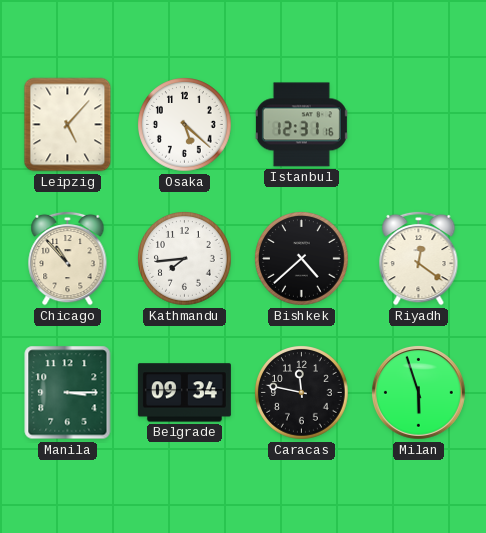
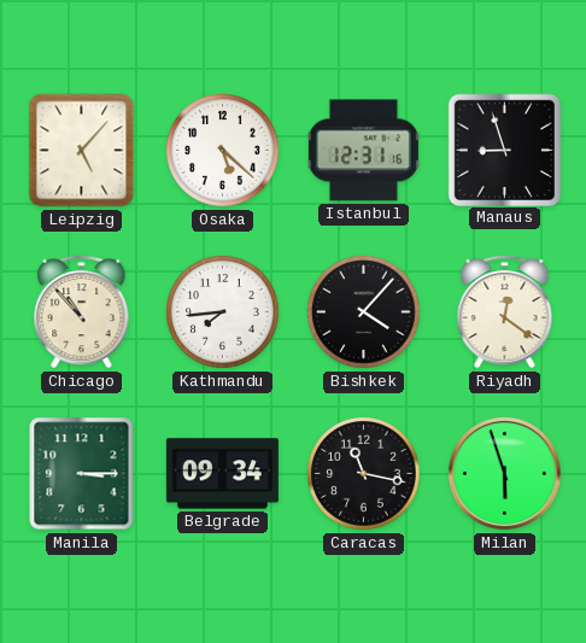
Manaus: none -> 8:57 (504, 150)
Bishkek: 4:38 -> 4:07 (364, 312)
Caracas: 11:47 -> 11:17 (364, 474)
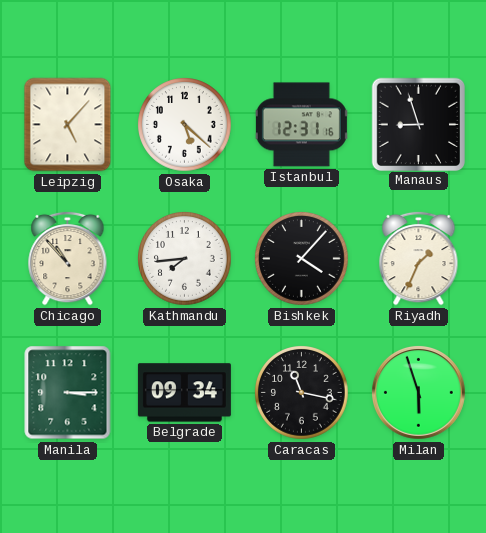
Riyadh: 12:21 -> 1:34 (419, 258)
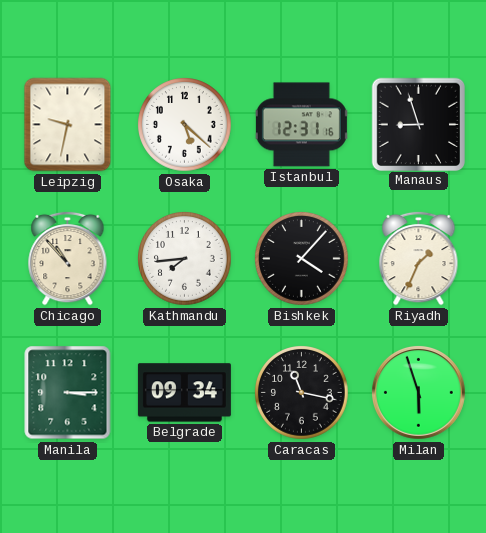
Leipzig: 5:07 -> 9:32 (68, 125)
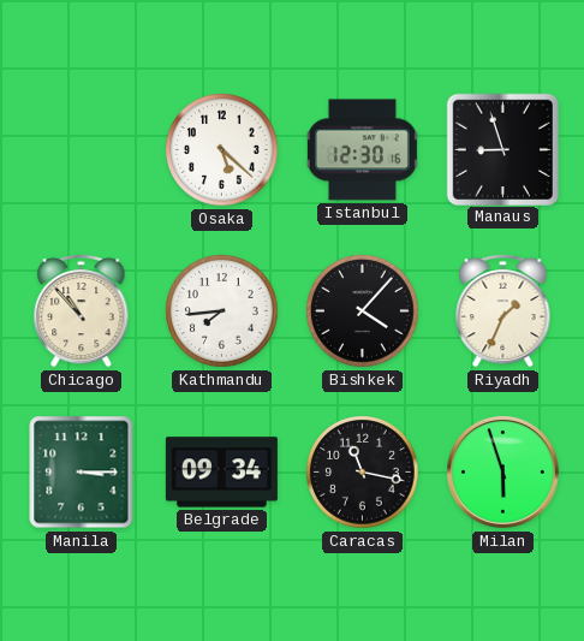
Leipzig: 9:32 -> none (68, 125)
Istanbul: 12:31 -> 12:30 (362, 150)
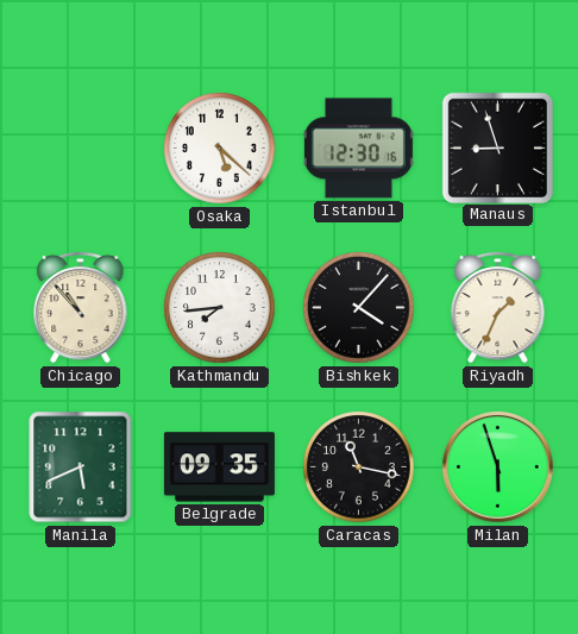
Manila: 3:15 -> 5:41 (81, 467)
Belgrade: 09:34 -> 09:35 (219, 467)
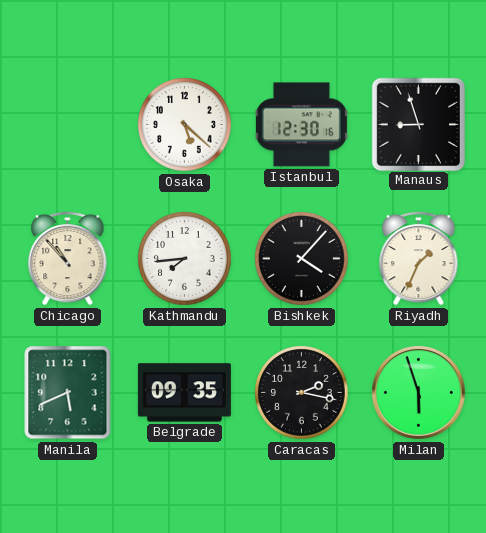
Caracas: 11:17 -> 2:17 (302, 393)
